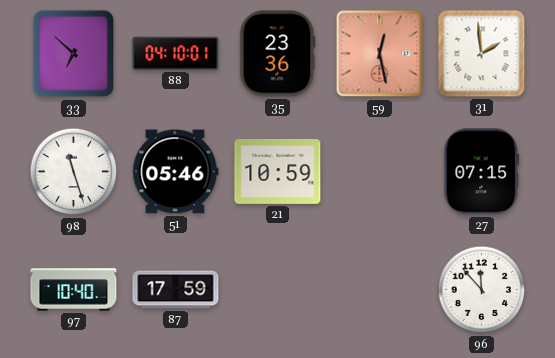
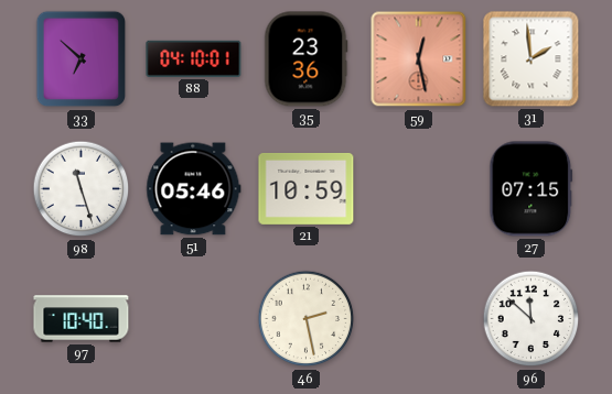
87: 17:59 -> none (176, 290)
46: none -> 2:28 (307, 319)
96: 11:53 -> 11:52 (532, 319)
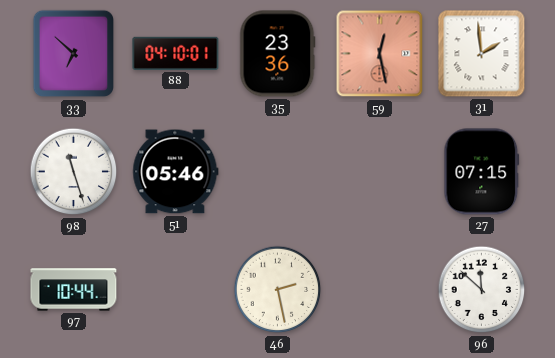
21: 10:59 -> none (307, 188)
97: 10:40 -> 10:44 (74, 290)
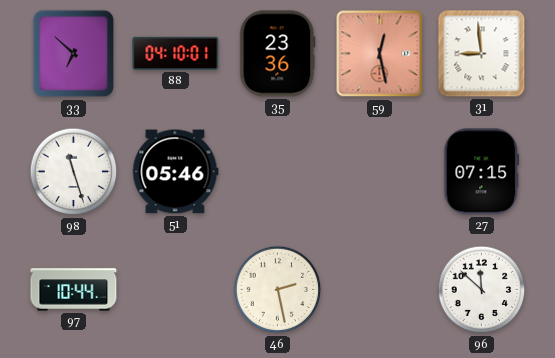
31: 1:59 -> 8:59 (482, 54)
